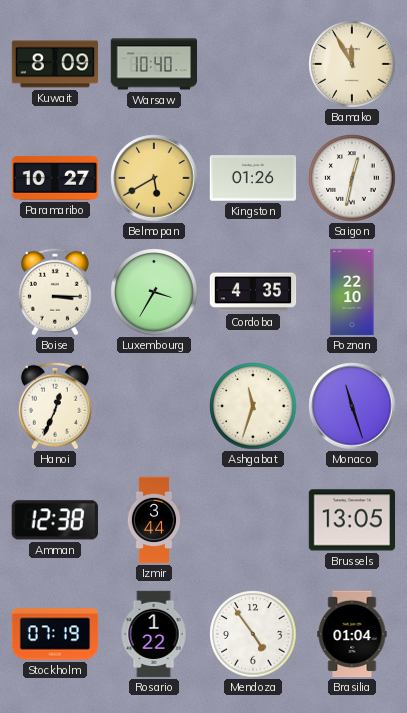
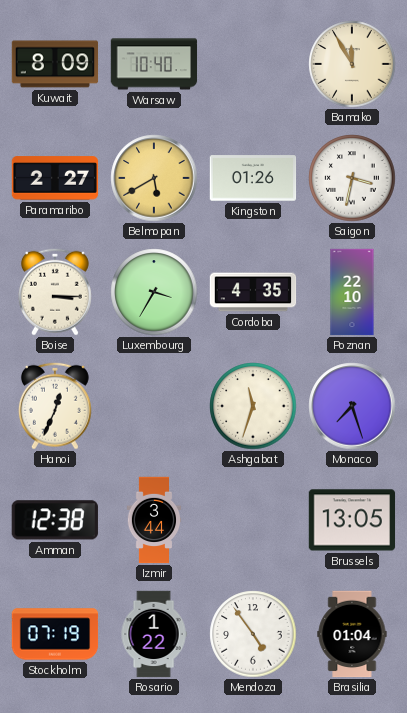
Paramaribo: 10:27 -> 2:27 (55, 178)
Saigon: 12:32 -> 3:32 (352, 178)
Monaco: 11:27 -> 7:27 (352, 406)
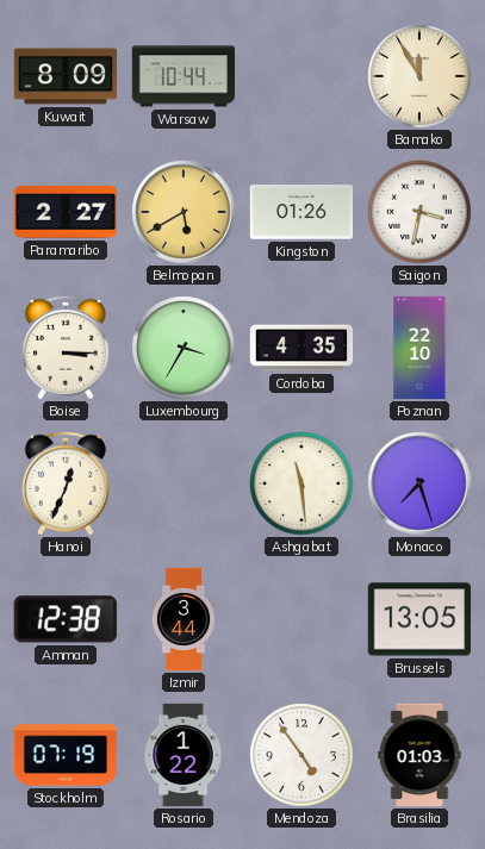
Warsaw: 10:40 -> 10:44 (184, 76)
Ashgabat: 11:33 -> 11:29 (301, 483)
Brasilia: 01:04 -> 01:03 (419, 755)
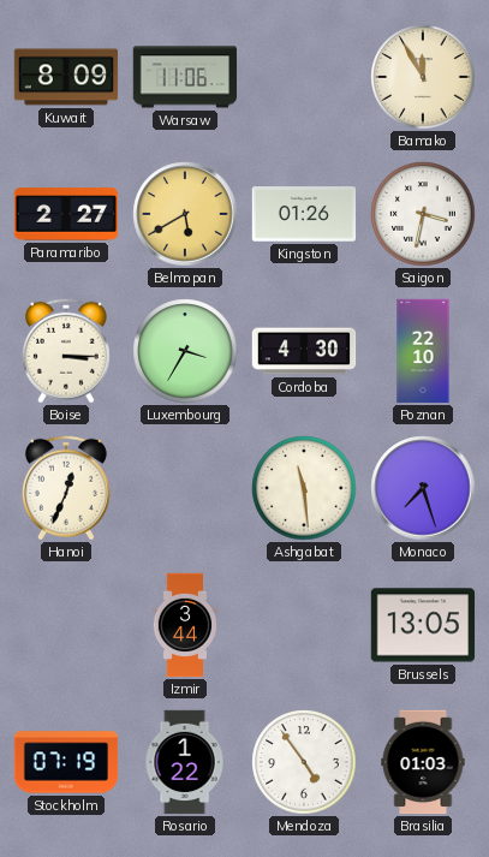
Warsaw: 10:44 -> 11:06 (185, 77)
Cordoba: 4:35 -> 4:30 (304, 351)
Amman: 12:38 -> none (66, 619)
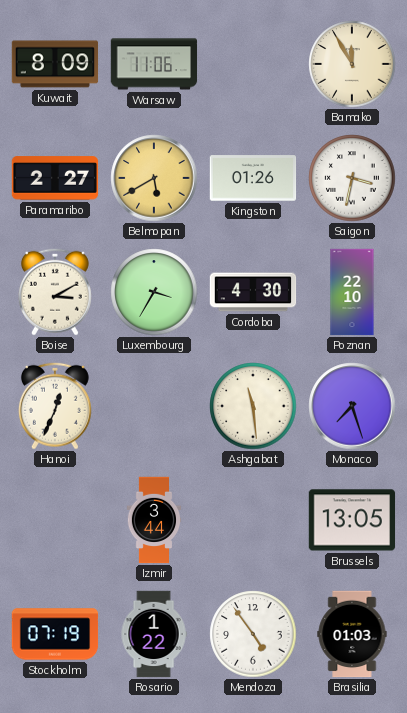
Boise: 3:15 -> 3:10 (55, 292)
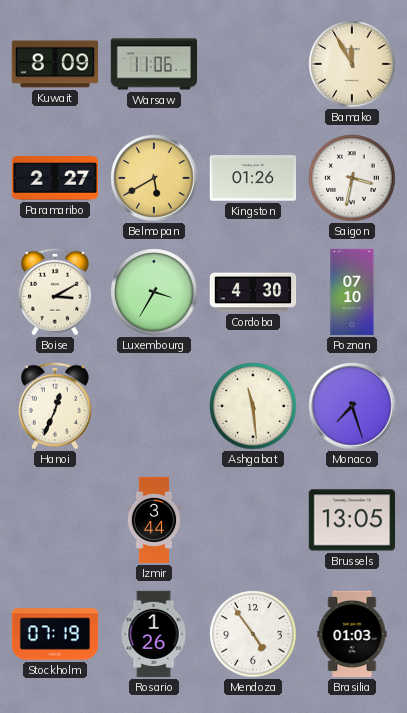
Poznan: 22:10 -> 07:10 (352, 292)
Rosario: 1:22 -> 1:26 (154, 634)
